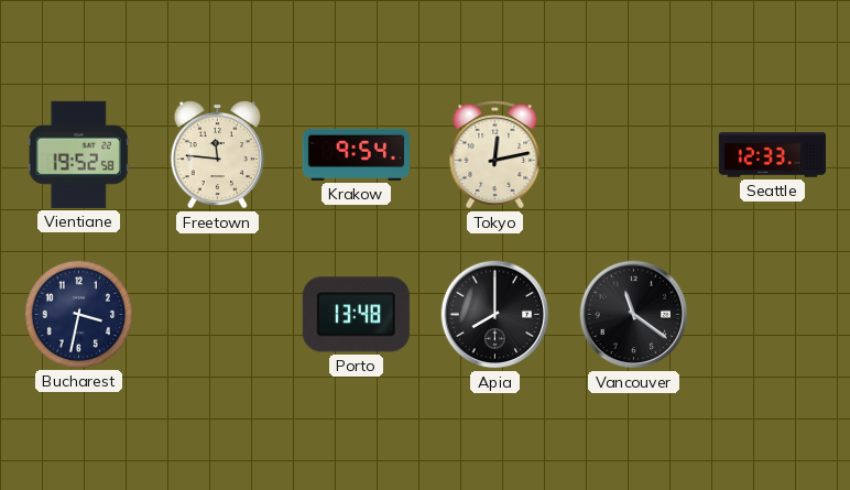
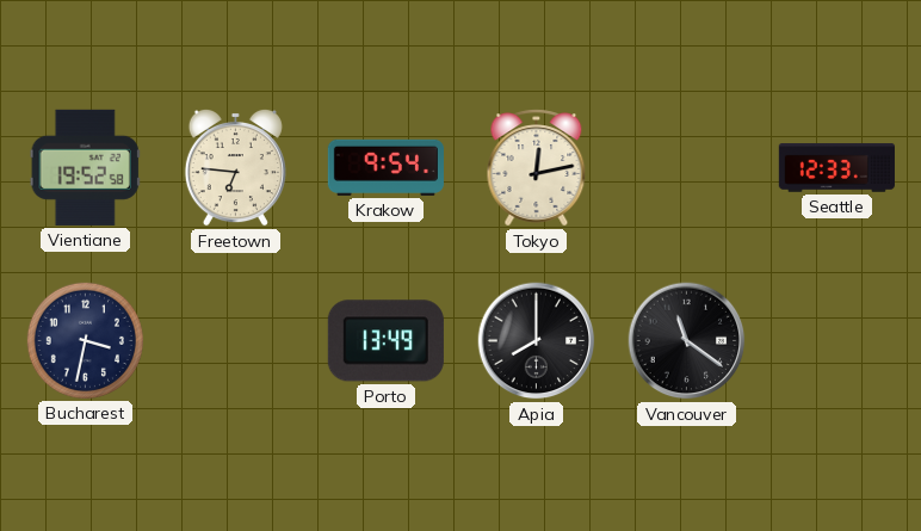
Freetown: 11:46 -> 6:46 (235, 167)
Porto: 13:48 -> 13:49 (385, 341)
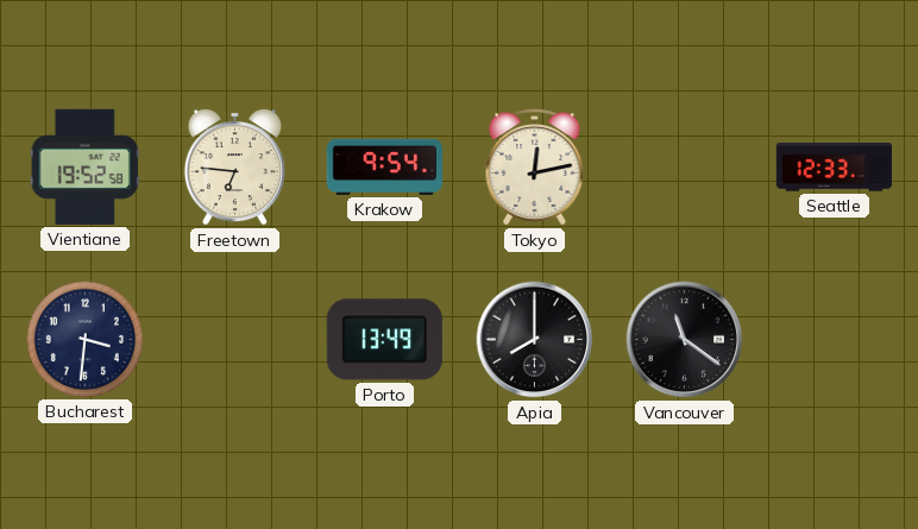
Bucharest: 3:32 -> 3:31 (84, 339)
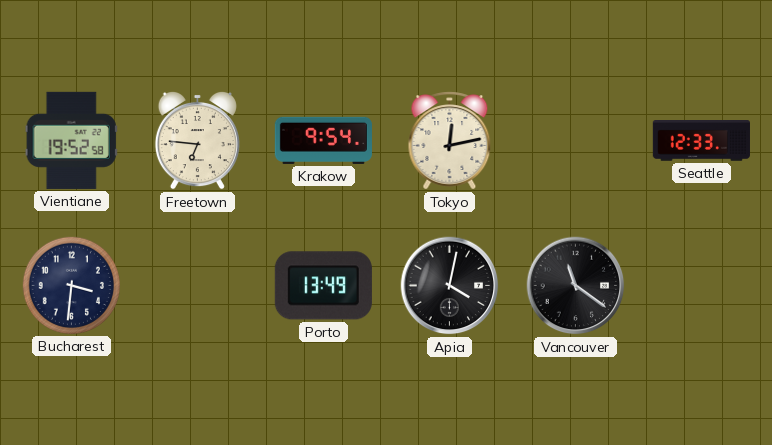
Apia: 8:00 -> 4:02 (450, 286)
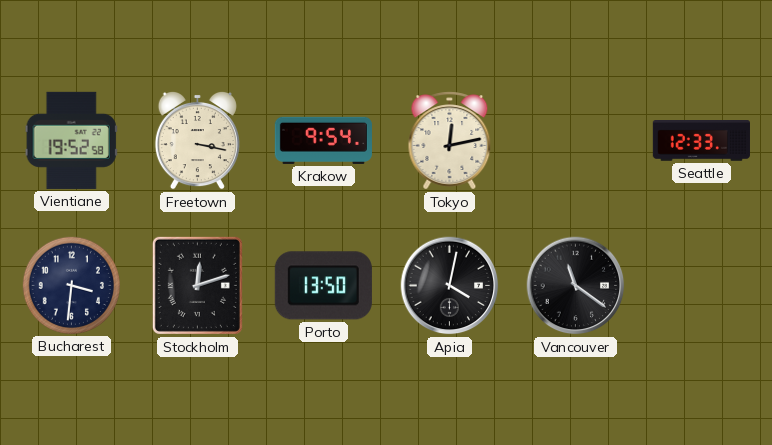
Freetown: 6:46 -> 3:17 (197, 140)
Stockholm: none -> 12:12 (197, 285)
Porto: 13:49 -> 13:50 (323, 286)
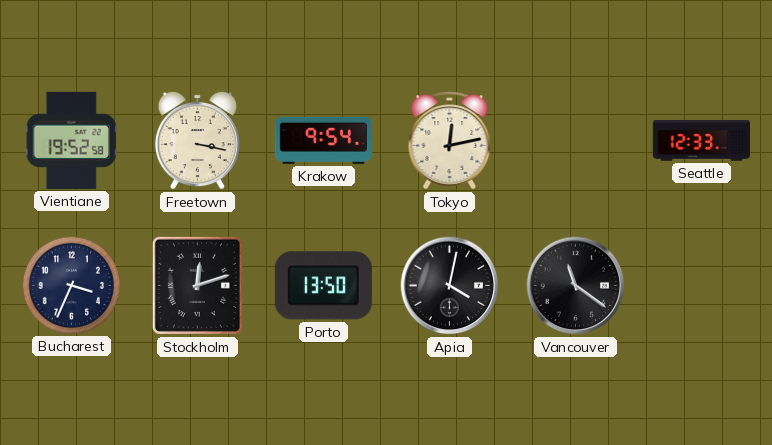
Bucharest: 3:31 -> 3:34 (71, 285)
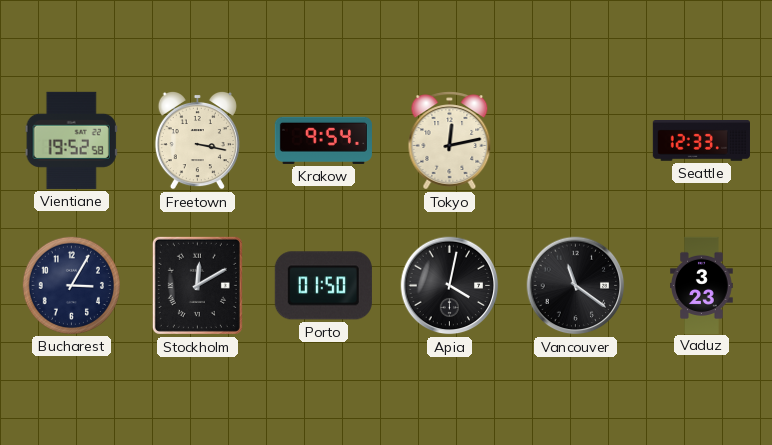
Bucharest: 3:34 -> 3:05 (71, 285)
Stockholm: 12:12 -> 12:10 (197, 285)
Porto: 13:50 -> 01:50 (323, 286)
Vaduz: none -> 3:23 (702, 285)
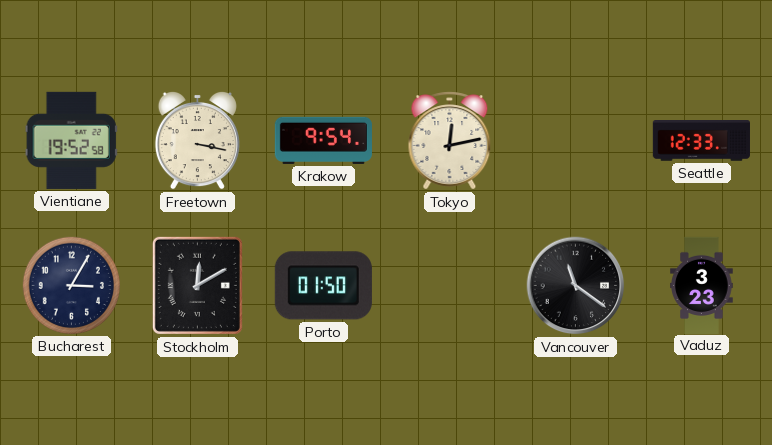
Apia: 4:02 -> none (450, 286)
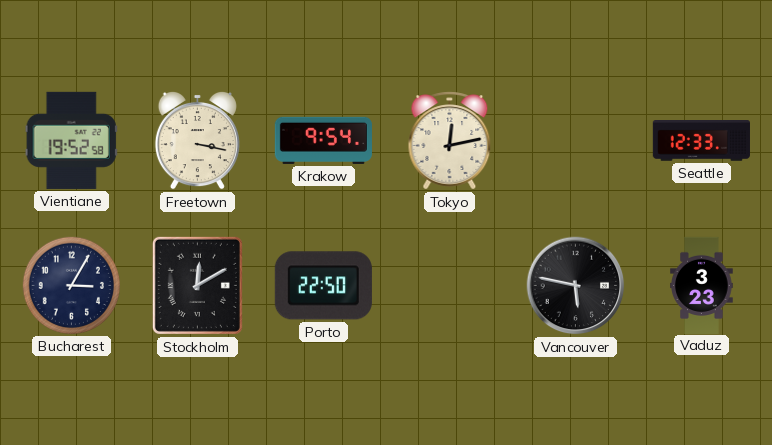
Porto: 01:50 -> 22:50 (323, 286)
Vancouver: 11:21 -> 5:47 (576, 286)
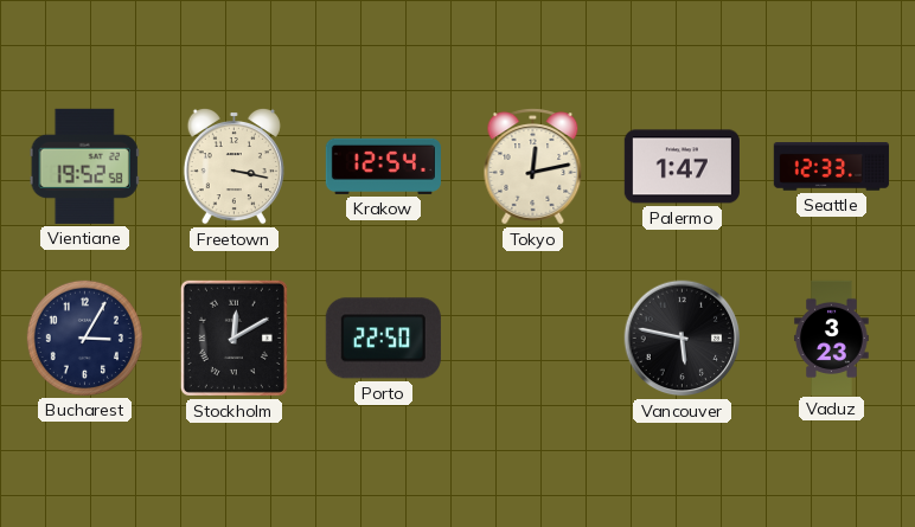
Krakow: 9:54 -> 12:54 (383, 166)
Palermo: none -> 1:47 (682, 167)
